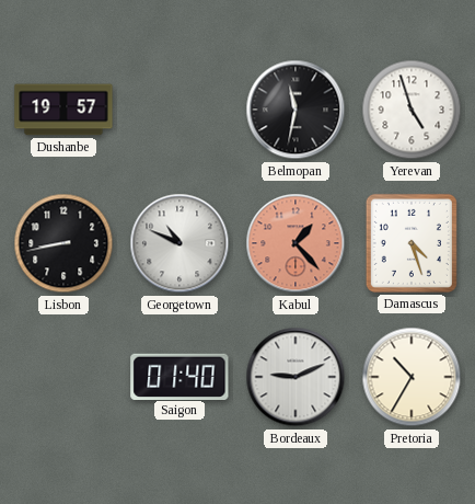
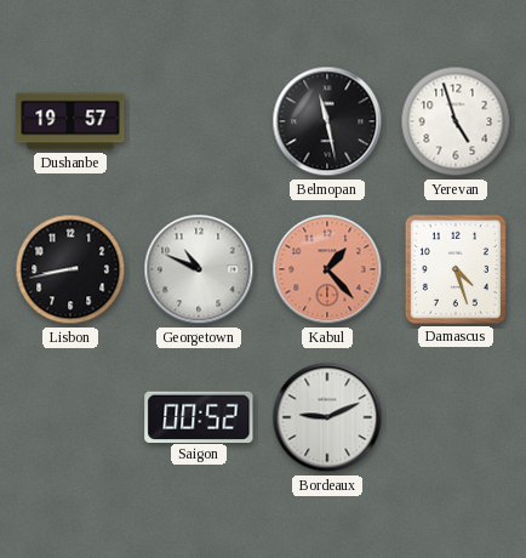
Belmopan: 11:32 -> 11:28 (327, 121)
Saigon: 01:40 -> 00:52 (199, 416)
Pretoria: 10:35 -> none (412, 377)
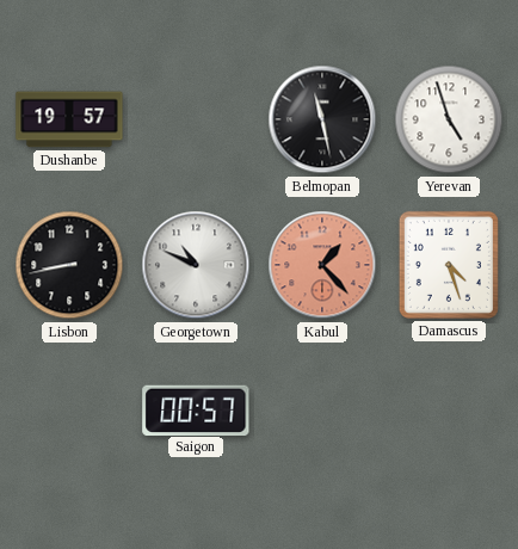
Saigon: 00:52 -> 00:57 (196, 409)
Bordeaux: 9:11 -> none (327, 417)
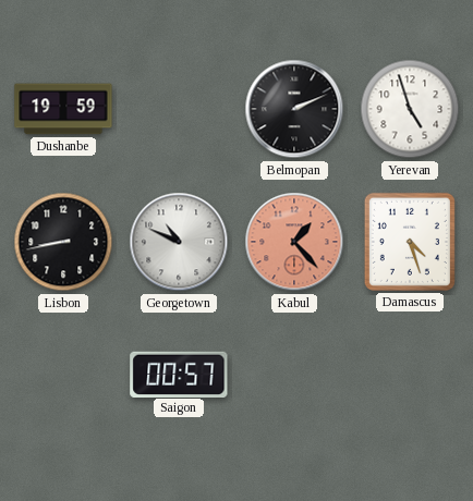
Dushanbe: 19:57 -> 19:59 (63, 109)
Belmopan: 11:28 -> 2:11 (294, 109)
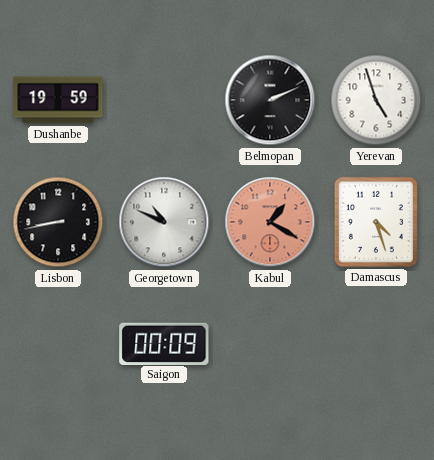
Kabul: 1:23 -> 1:20 (270, 222)
Saigon: 00:57 -> 00:09 (164, 343)
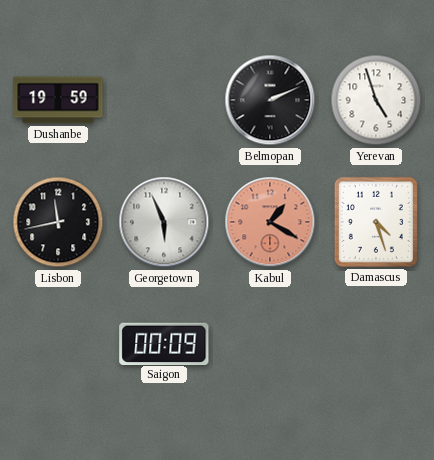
Lisbon: 8:43 -> 11:43 (58, 222)
Georgetown: 10:49 -> 5:56 (164, 222)
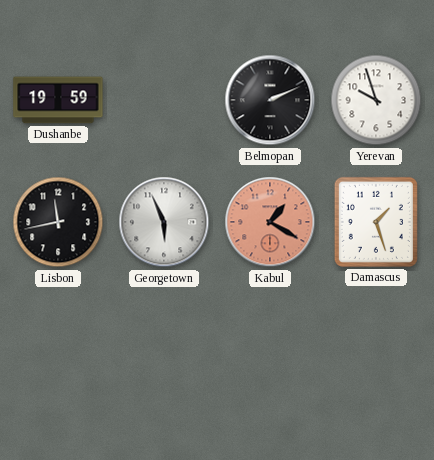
Yerevan: 4:57 -> 9:57 (376, 100)
Damascus: 4:27 -> 1:27 (376, 222)
Saigon: 00:09 -> none (164, 343)
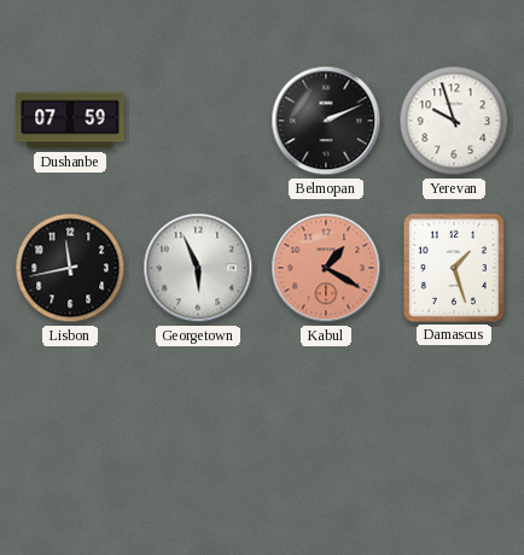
Dushanbe: 19:59 -> 07:59 (70, 121)
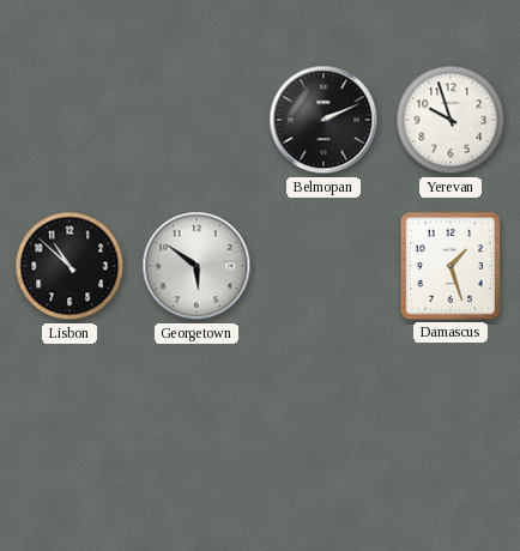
Dushanbe: 07:59 -> none (70, 121)
Lisbon: 11:43 -> 10:52 (69, 266)
Georgetown: 5:56 -> 5:51 (196, 266)
Kabul: 1:20 -> none (326, 268)
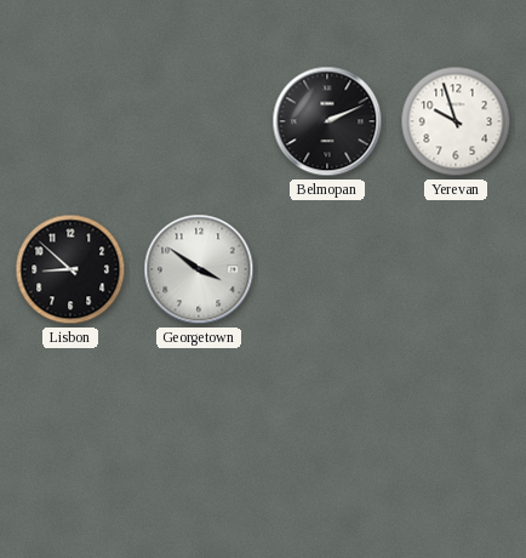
Lisbon: 10:52 -> 8:52 (70, 269)
Georgetown: 5:51 -> 3:51 (199, 269)
Damascus: 1:27 -> none (451, 266)
